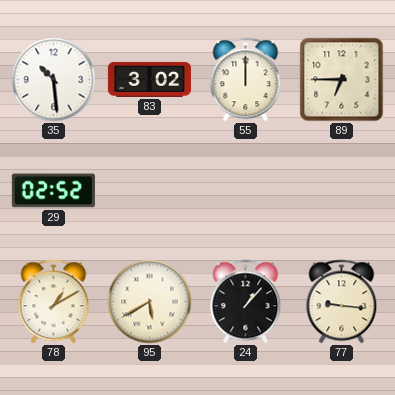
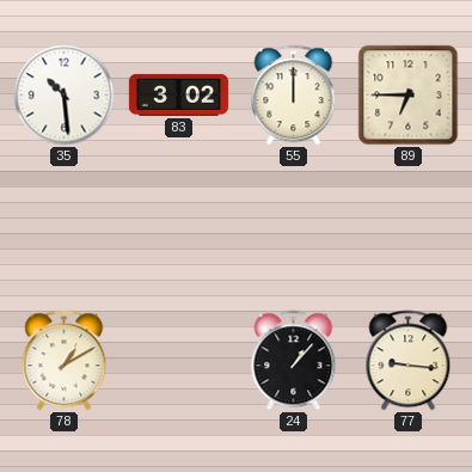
29: 02:52 -> none (53, 191)
95: 5:40 -> none (150, 302)
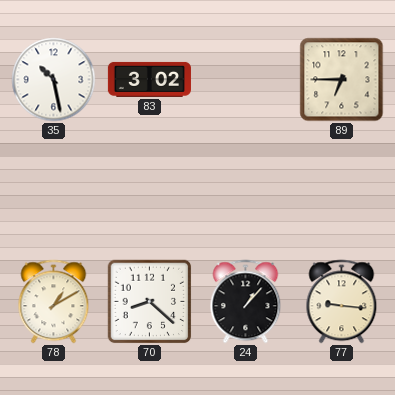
35: 10:29 -> 10:28 (54, 80)
55: 12:00 -> none (294, 96)
70: none -> 8:22 (150, 302)
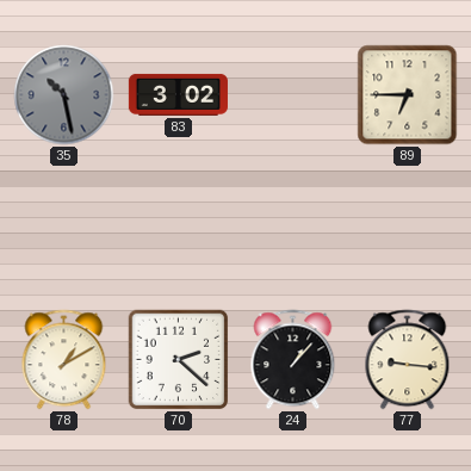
35 dial: white -> grey (64, 95)
70: 8:22 -> 2:22 (179, 360)
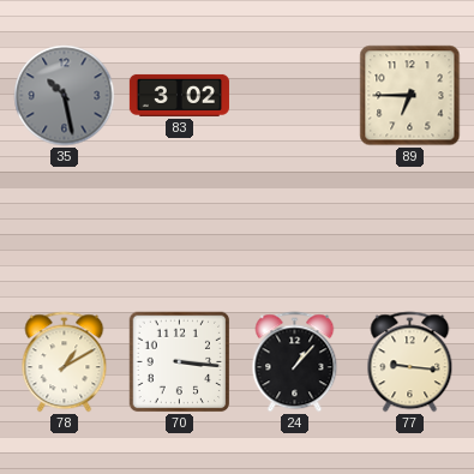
70: 2:22 -> 3:16 (180, 362)
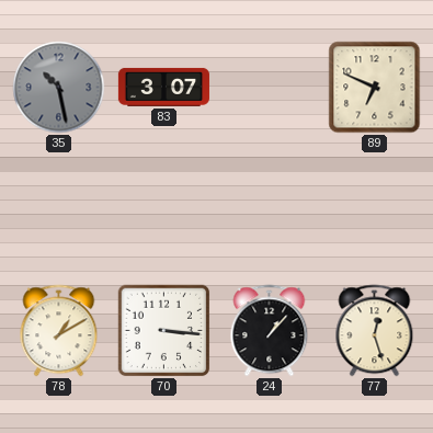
83: 3:02 -> 3:07 (163, 87)
89: 6:45 -> 6:49 (375, 88)
77: 9:16 -> 12:27 (375, 331)
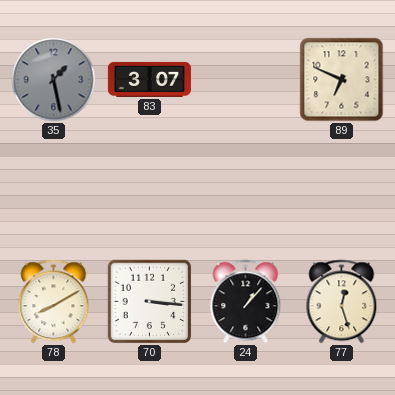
35: 10:28 -> 1:28 (54, 80)
78: 1:10 -> 8:10 (54, 302)
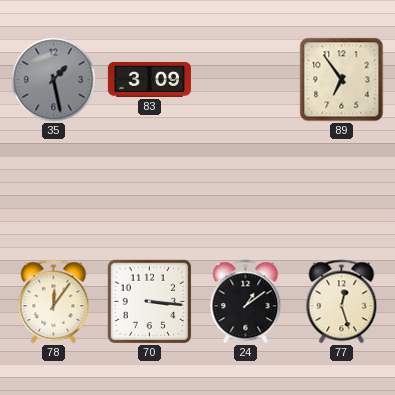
83: 3:07 -> 3:09 (149, 79)
89: 6:49 -> 6:54 (342, 80)
78: 8:10 -> 12:06 (54, 302)
24: 1:07 -> 1:09 (246, 302)
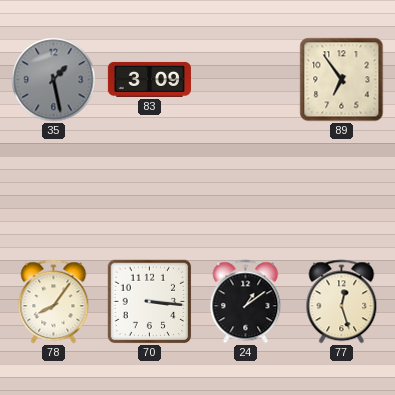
78: 12:06 -> 8:06 (54, 302)
